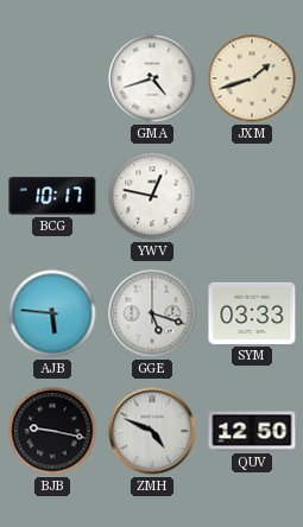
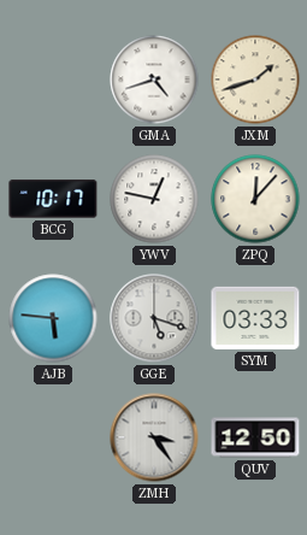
ZPQ: none -> 12:07 (255, 199)
BJB: 9:17 -> none (52, 431)
ZMH: 4:49 -> 3:24 (154, 437)
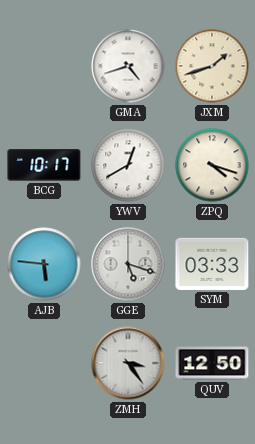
YWV: 12:47 -> 12:40 (128, 165)
ZPQ: 12:07 -> 4:18 (212, 165)
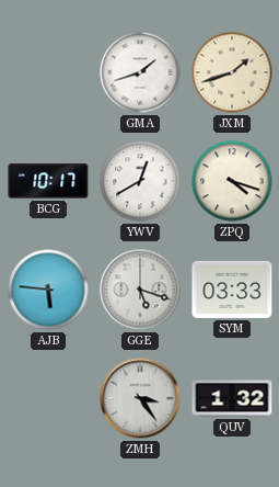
GMA: 4:42 -> 1:42 (140, 72)
QUV: 12:50 -> 1:32 (232, 398)
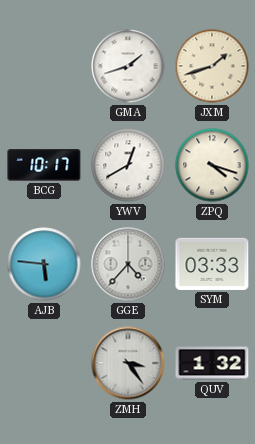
GGE: 5:18 -> 4:37 (128, 264)
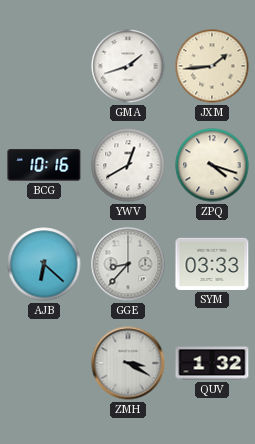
JXM: 1:42 -> 1:44 (212, 66)
BCG: 10:17 -> 10:16 (44, 165)
AJB: 5:46 -> 6:22 (44, 264)
GGE: 4:37 -> 8:37 (128, 264)
ZMH: 3:24 -> 3:20 (128, 363)
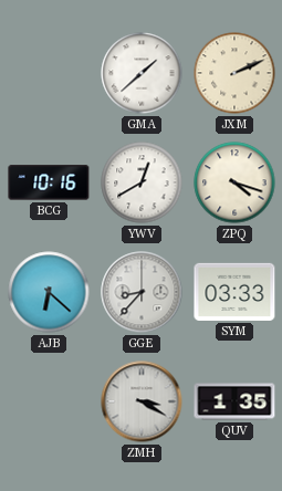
GMA: 1:42 -> 1:38 (142, 73)
JXM: 1:44 -> 2:11 (234, 73)
QUV: 1:32 -> 1:35 (234, 401)
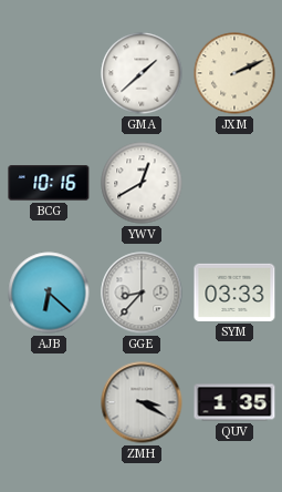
ZPQ: 4:18 -> none (234, 182)
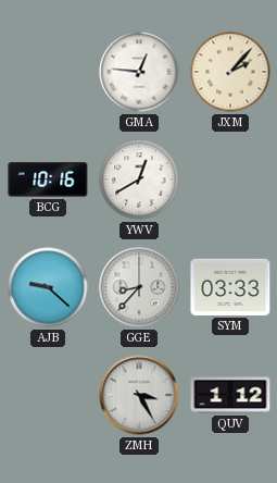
GMA: 1:38 -> 12:46 (139, 72)
JXM: 2:11 -> 2:07 (230, 72)
AJB: 6:22 -> 9:22 (48, 287)
ZMH: 3:20 -> 3:25 (139, 395)
QUV: 1:35 -> 1:12 (230, 395)
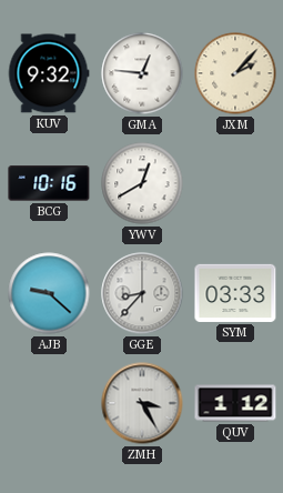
KUV: none -> 9:32 (49, 73)
